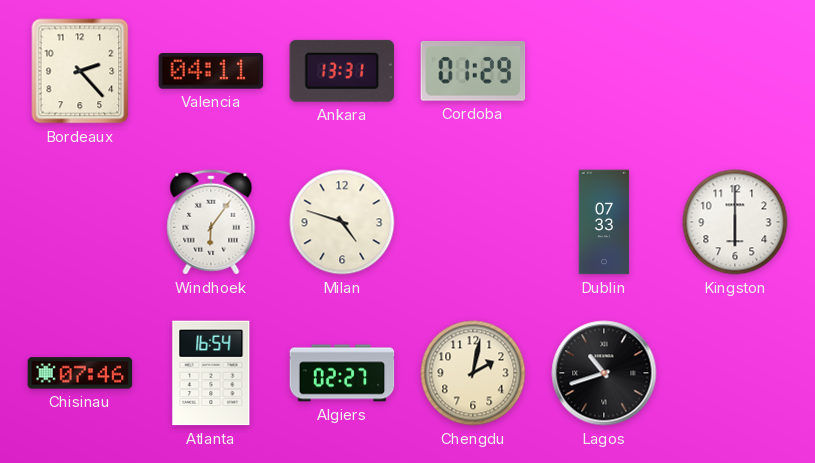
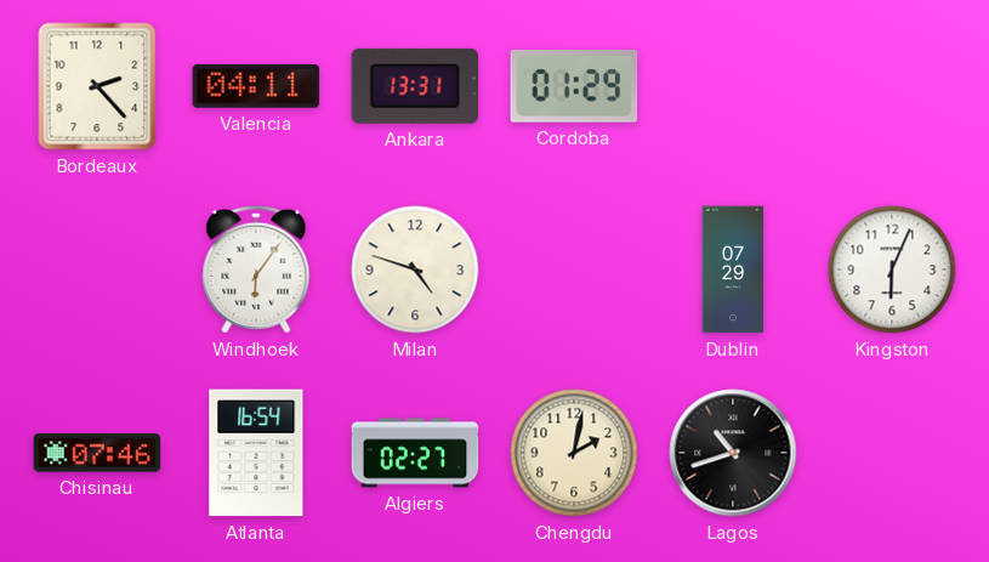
Dublin: 07:33 -> 07:29 (733, 269)
Kingston: 6:00 -> 6:04 (892, 269)
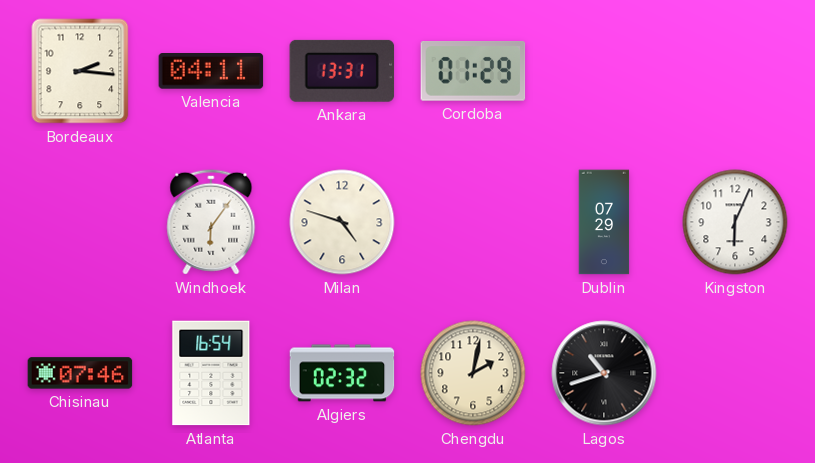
Bordeaux: 2:23 -> 2:16 (80, 71)
Algiers: 02:27 -> 02:32 (342, 373)
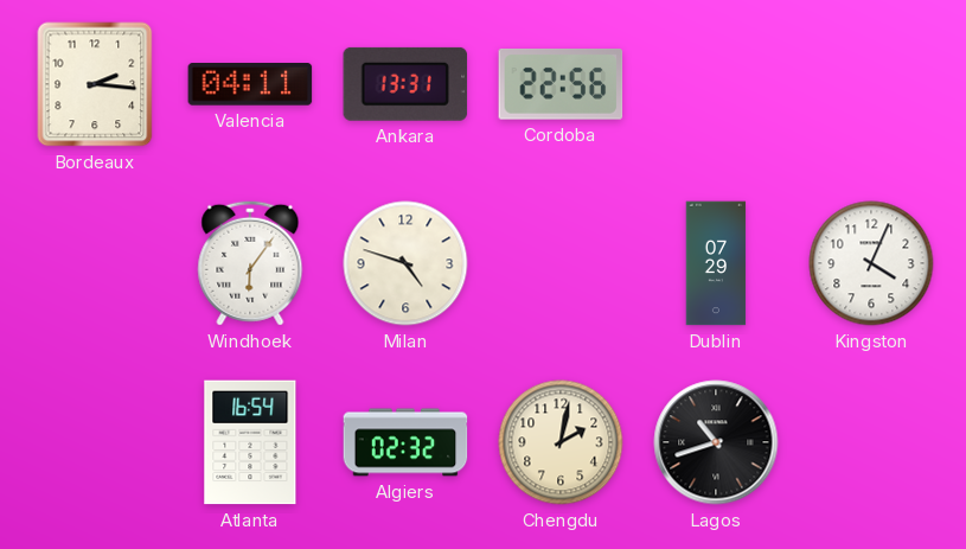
Cordoba: 01:29 -> 22:56 (561, 85)
Kingston: 6:04 -> 4:04 (871, 263)
Chisinau: 07:46 -> none (80, 373)
